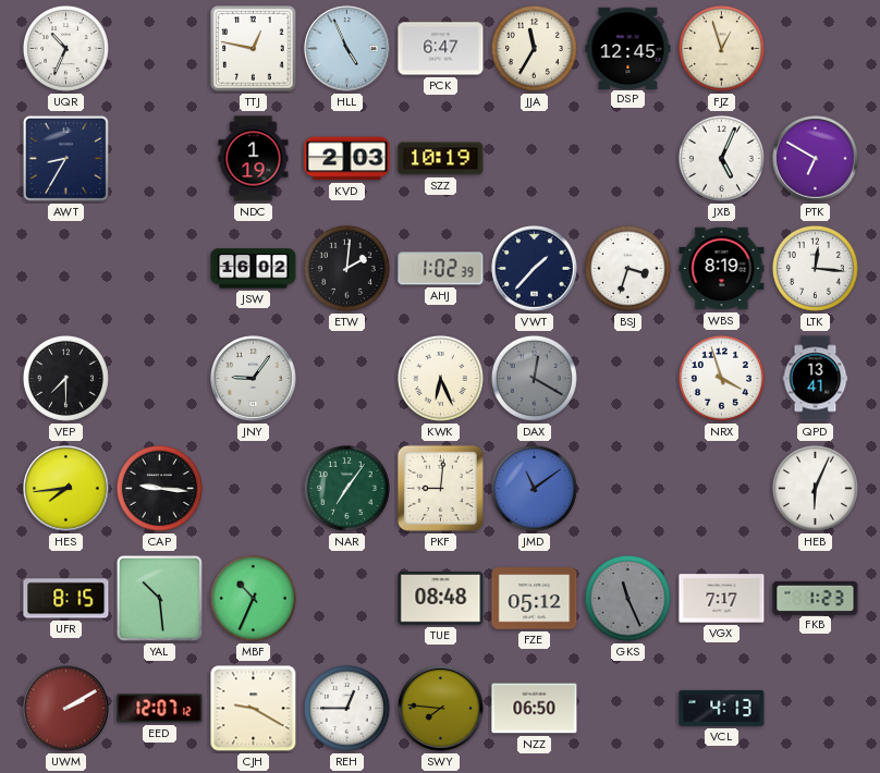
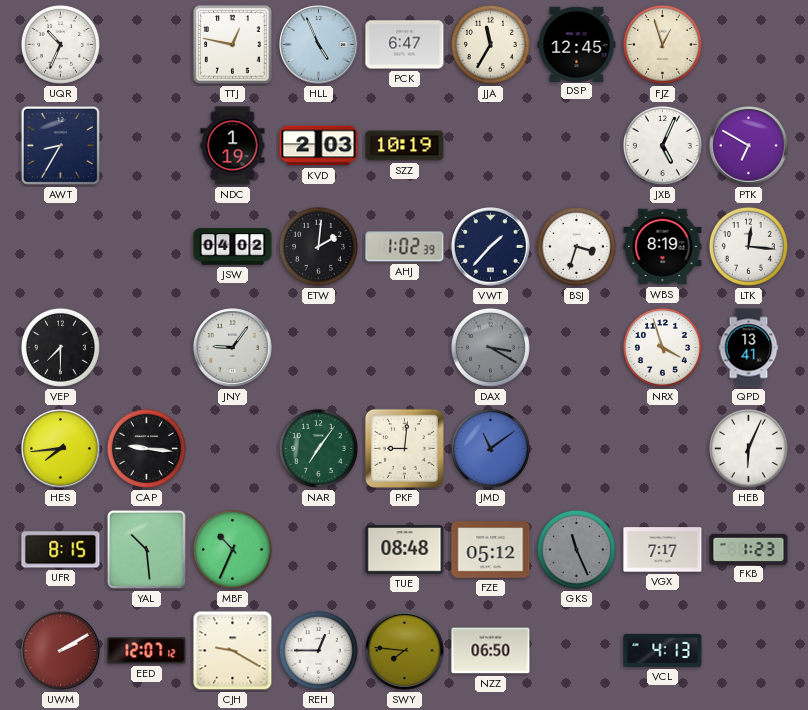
JSW: 16:02 -> 04:02 (233, 247)
KWK: 6:26 -> none (440, 378)
DAX: 12:20 -> 3:20 (490, 347)
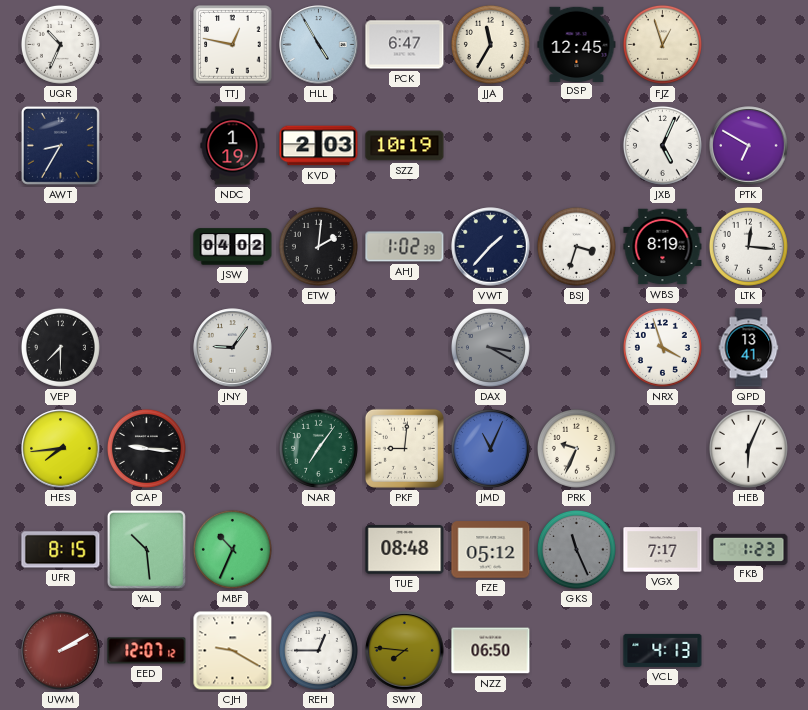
HLL: 4:56 -> 4:55 (319, 45)
JMD: 11:09 -> 11:04 (490, 448)
PRK: none -> 9:34 (576, 448)
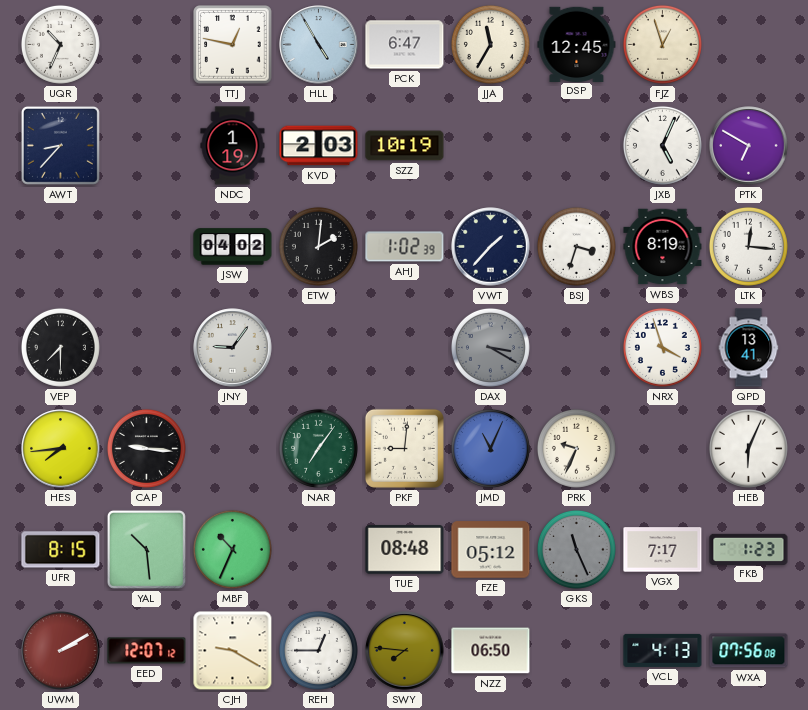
AWT: 8:35 -> 8:37 (60, 145)
WXA: none -> 07:56 (749, 651)
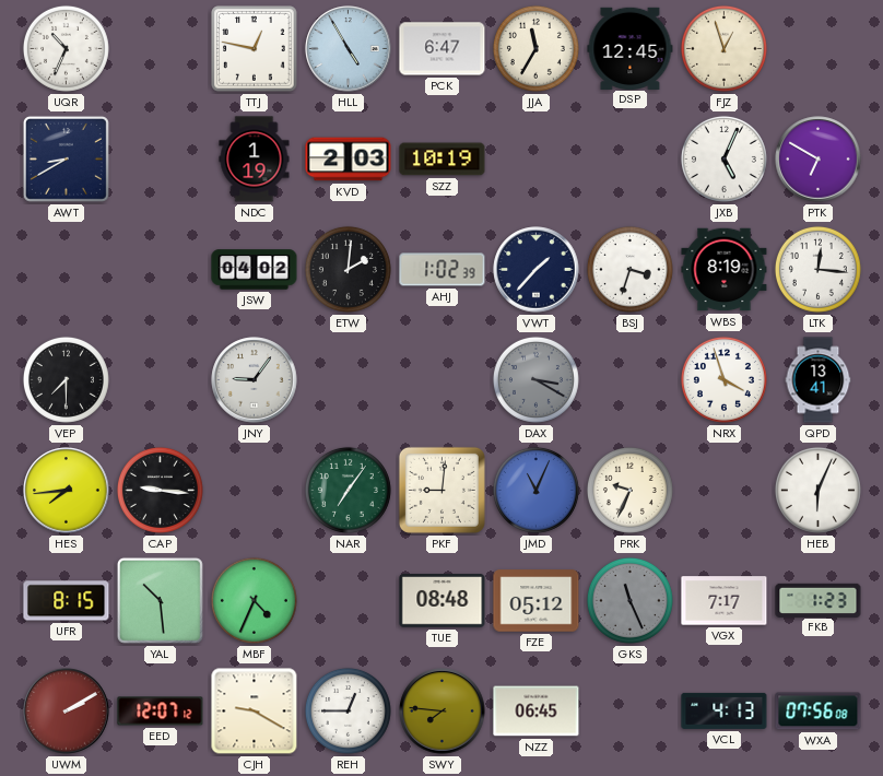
AWT: 8:37 -> 8:40 (66, 158)
MBF: 10:34 -> 4:34 (254, 600)
NZZ: 06:50 -> 06:45 (537, 712)
